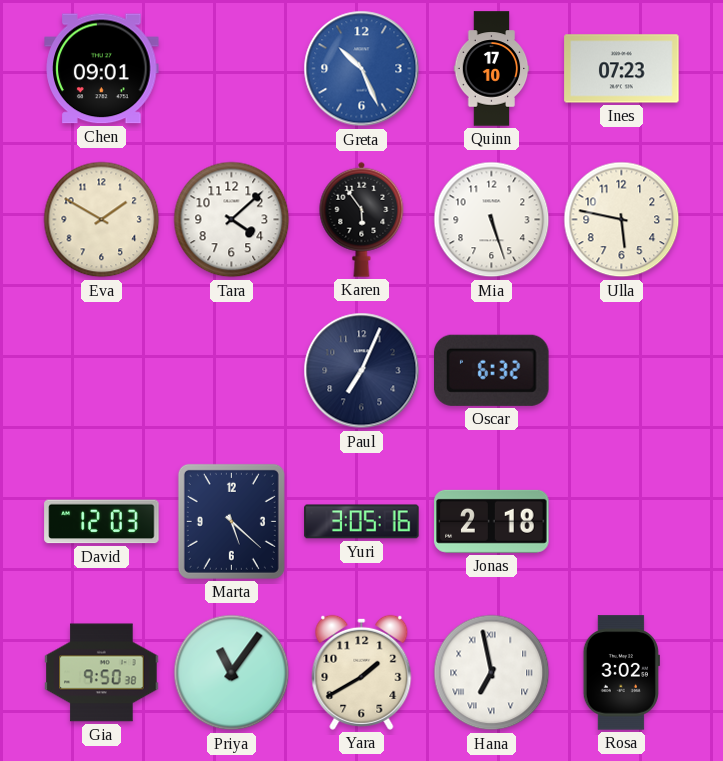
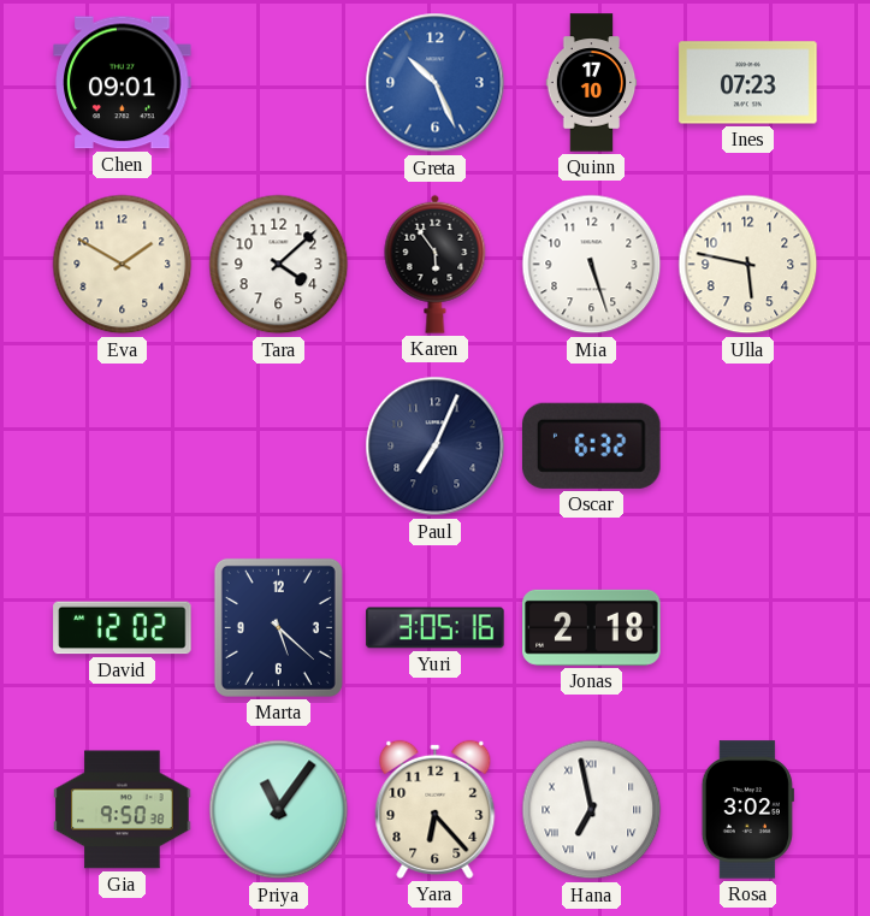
David: 12:03 -> 12:02 (123, 628)
Yara: 1:40 -> 6:23 (436, 809)
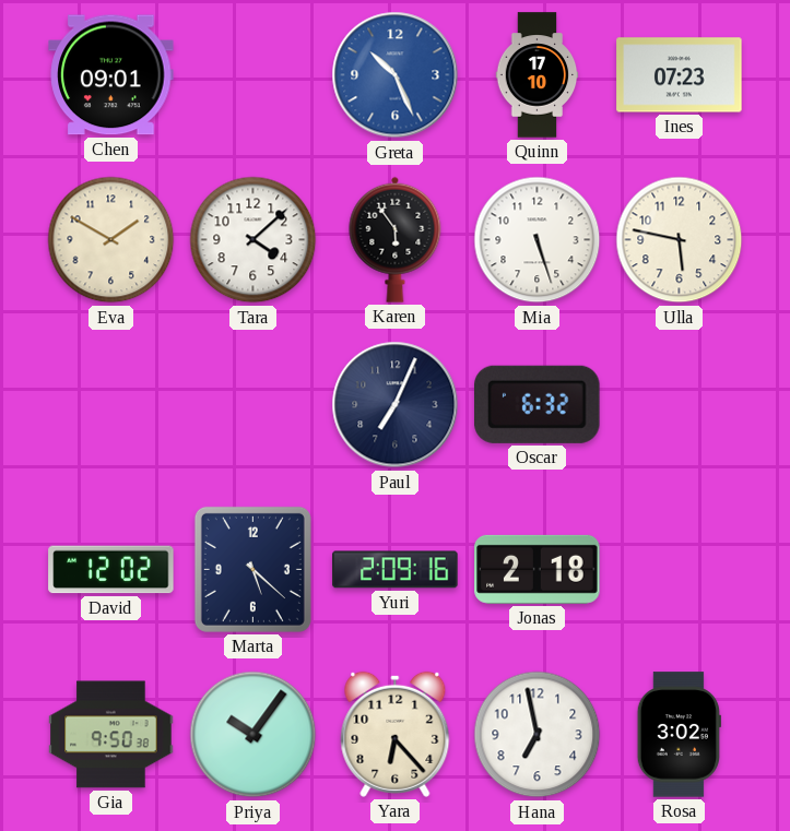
Yuri: 3:05 -> 2:09 (396, 570)
Priya: 11:06 -> 10:06 (253, 735)
Hana numerals: Roman -> Arabic (538, 735)
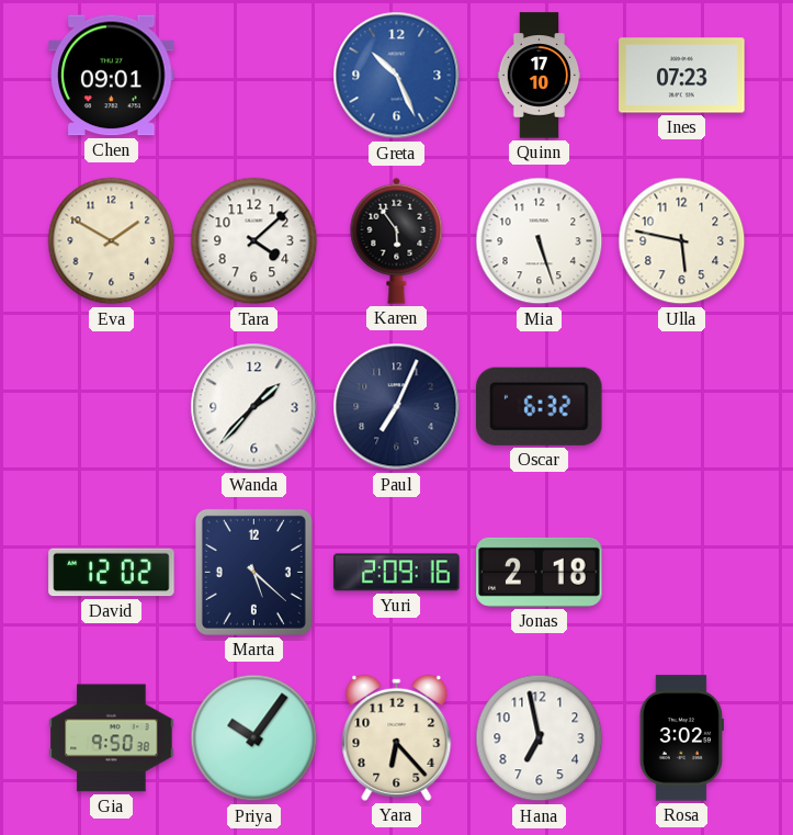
Wanda: none -> 1:37 (254, 407)
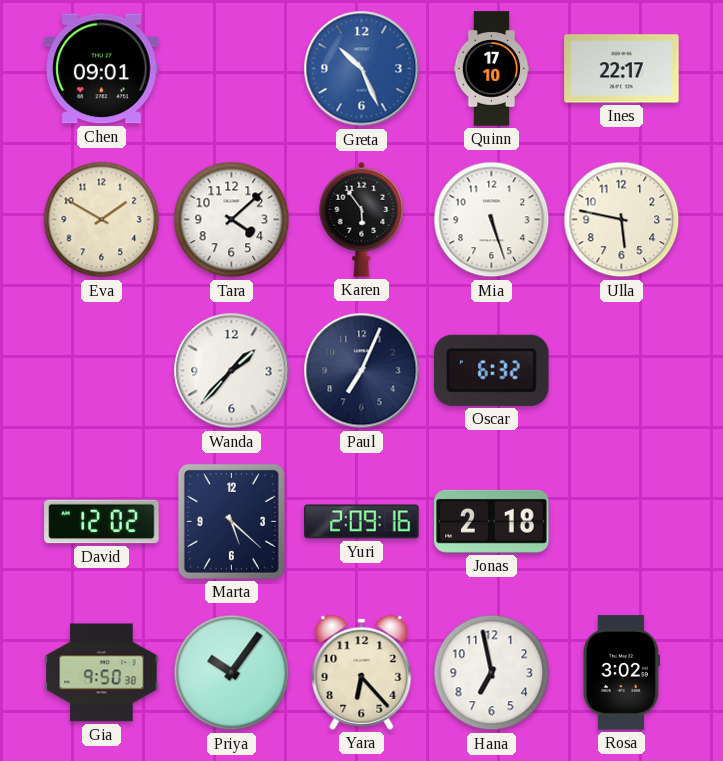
Ines: 07:23 -> 22:17 (622, 69)
